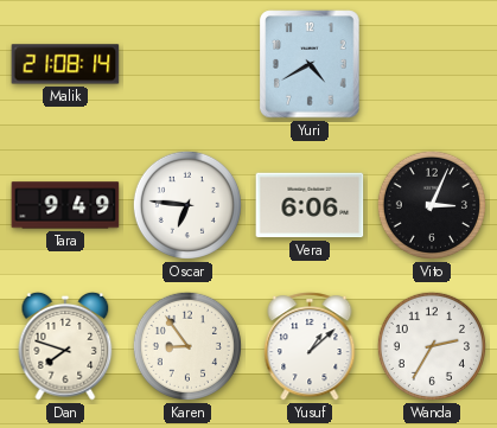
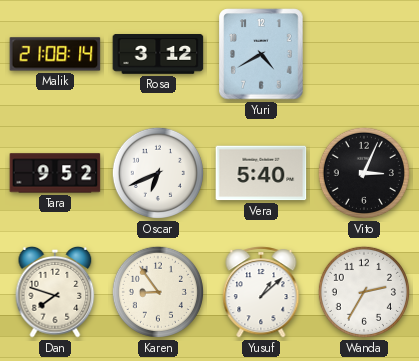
Rosa: none -> 3:12 (158, 55)
Tara: 9:49 -> 9:52 (55, 173)
Oscar: 6:46 -> 6:41 (158, 173)
Vera: 6:06 -> 5:40 (261, 173)
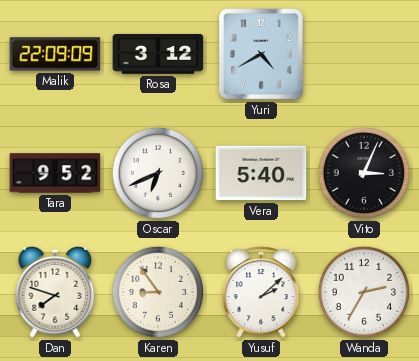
Malik: 21:08 -> 22:09 (55, 54)
Yusuf: 1:08 -> 2:08 (261, 292)
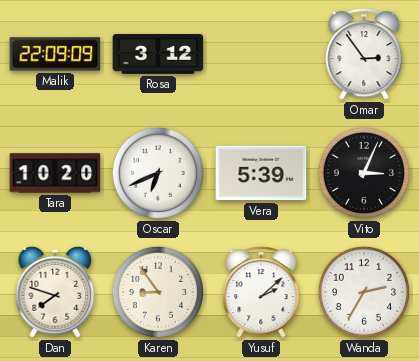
Yuri: 4:40 -> none (261, 54)
Omar: none -> 2:54 (364, 54)
Tara: 9:52 -> 10:20 (55, 173)
Vera: 5:40 -> 5:39 (261, 173)
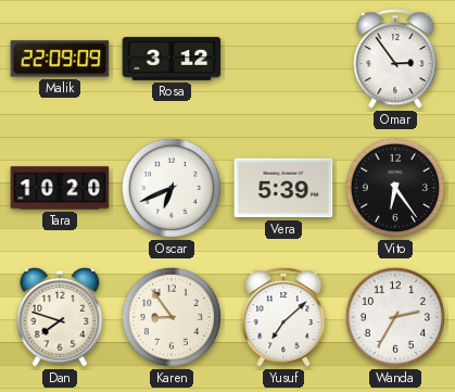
Vito: 3:04 -> 6:24 (395, 188)
Yusuf: 2:08 -> 7:08 (283, 317)
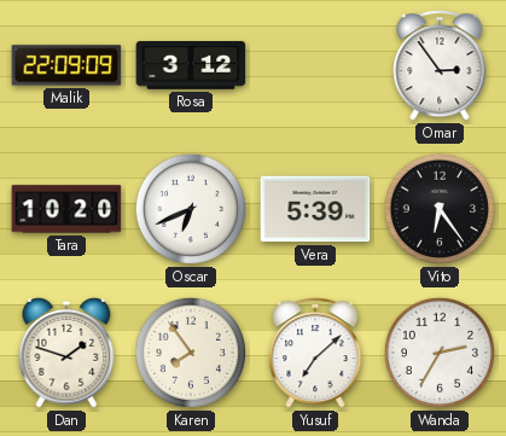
Dan: 7:48 -> 1:48 (66, 353)
Karen: 8:54 -> 7:54 (191, 353)
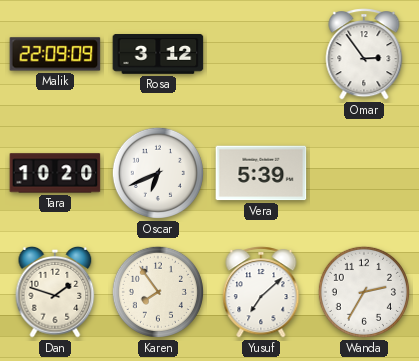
Vito: 6:24 -> none (440, 209)
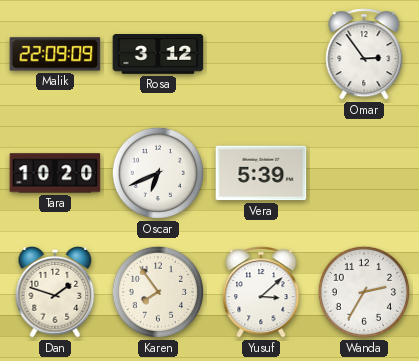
Yusuf: 7:08 -> 3:08 (261, 292)
